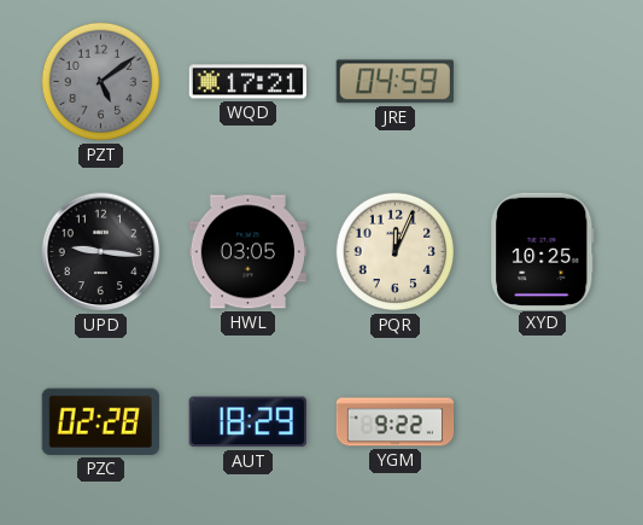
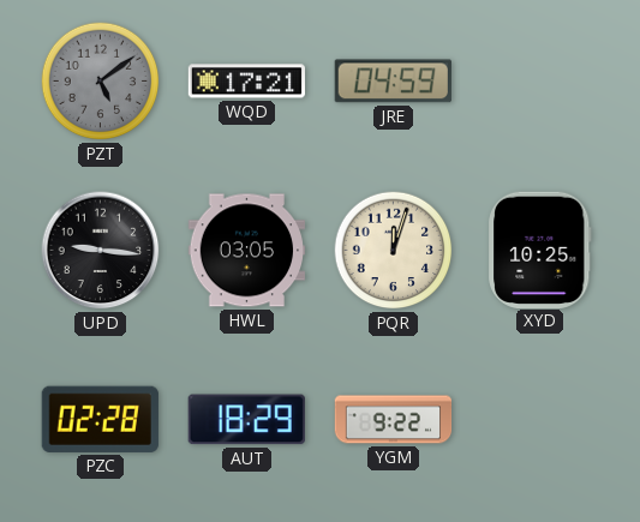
PQR: 12:04 -> 12:03 (394, 251)
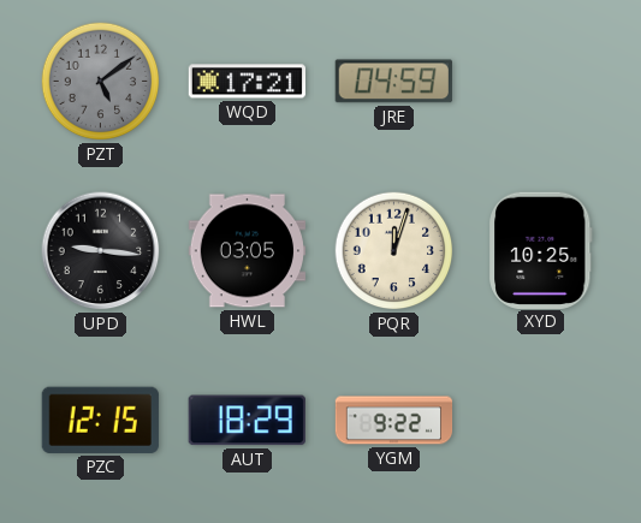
PZC: 02:28 -> 12:15 (100, 420)
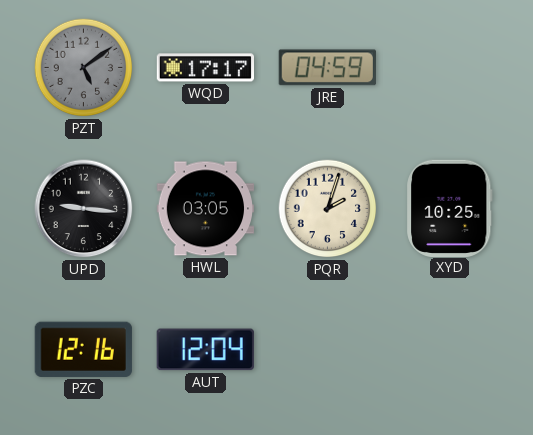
WQD: 17:21 -> 17:17 (206, 68)
PQR: 12:03 -> 2:03 (328, 209)
PZC: 12:15 -> 12:16 (83, 349)
AUT: 18:29 -> 12:04 (205, 350)
YGM: 9:22 -> none (394, 421)
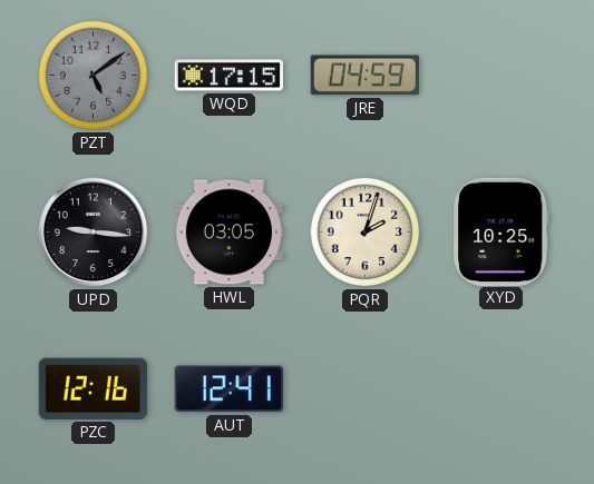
WQD: 17:17 -> 17:15 (230, 76)
AUT: 12:04 -> 12:41 (228, 389)
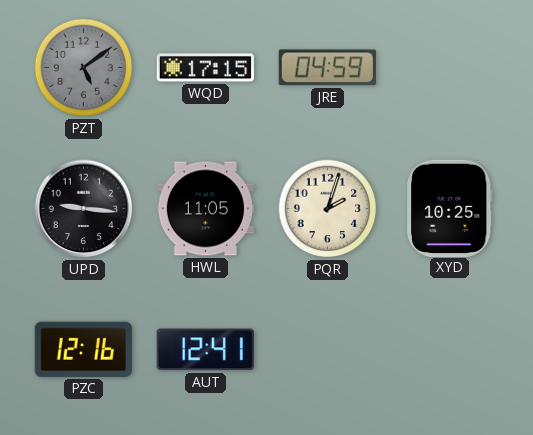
HWL: 03:05 -> 11:05 (206, 209)
